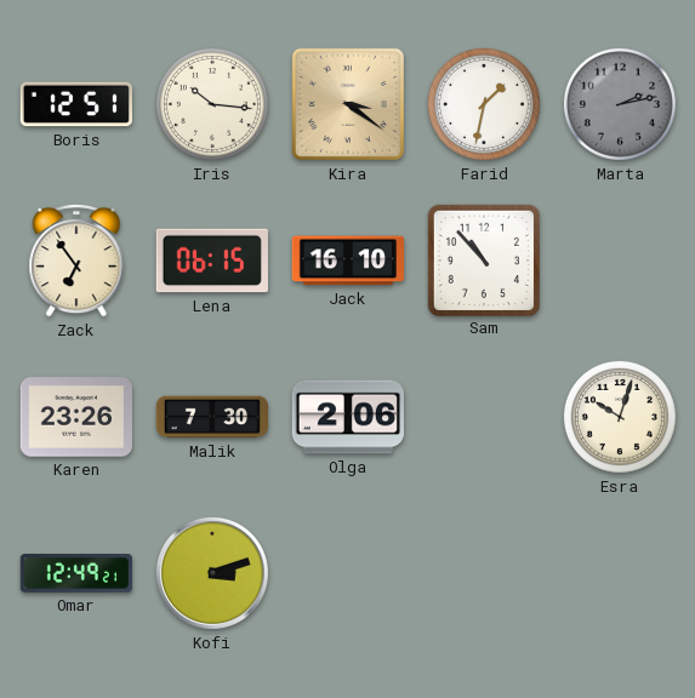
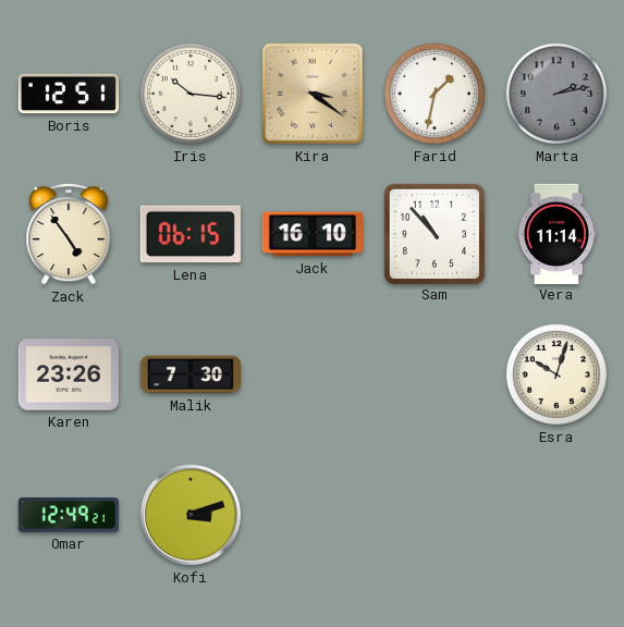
Zack: 6:54 -> 4:54 (69, 234)
Vera: none -> 11:14 (556, 233)
Olga: 2:06 -> none (347, 417)
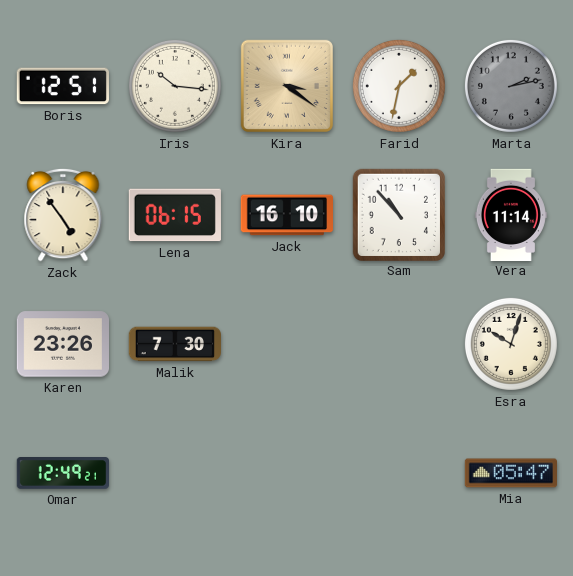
Kofi: 3:12 -> none (191, 515)
Mia: none -> 05:47 (511, 473)
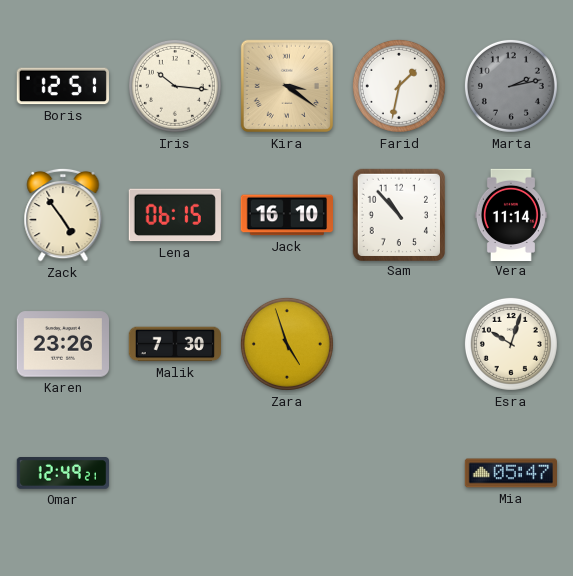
Zara: none -> 4:57 (287, 344)
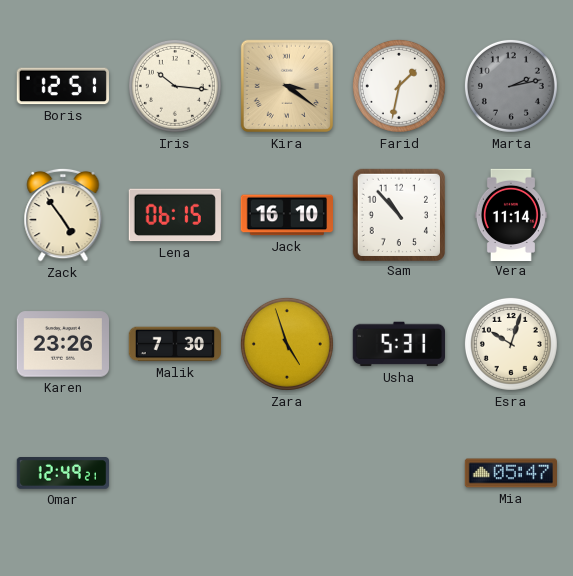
Usha: none -> 5:31 (398, 344)
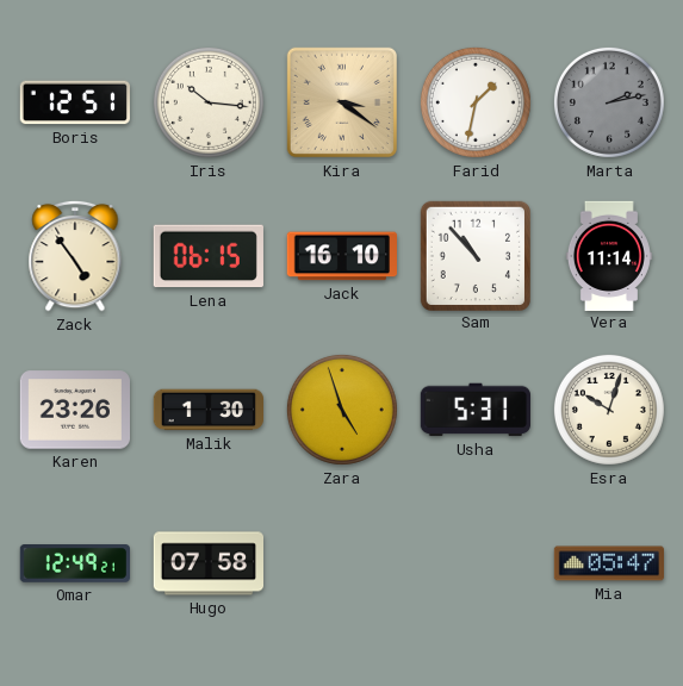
Malik: 7:30 -> 1:30 (207, 410)
Hugo: none -> 07:58 (209, 563)
